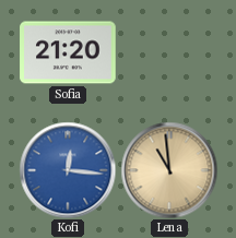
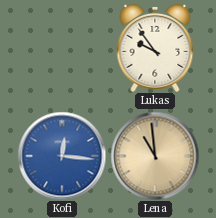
Sofia: 21:20 -> none (68, 52)
Lukas: none -> 9:54 (155, 48)
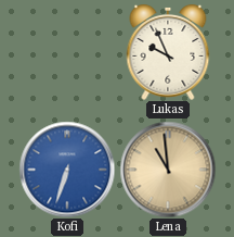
Lukas: 9:54 -> 9:56 (168, 52)
Kofi: 12:16 -> 6:33 (67, 170)
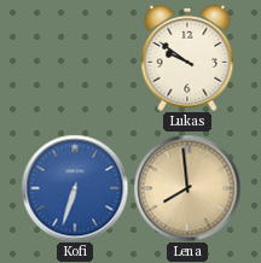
Lukas: 9:56 -> 9:51 (187, 58)
Lena: 10:59 -> 7:59 (187, 188)
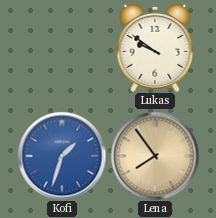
Kofi: 6:33 -> 1:33 (62, 156)
Lena: 7:59 -> 7:54 (155, 156)
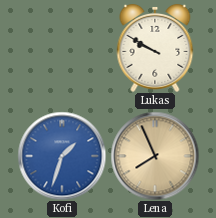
Lukas: 9:51 -> 9:50 (155, 48)
Lena: 7:54 -> 7:56 (155, 156)
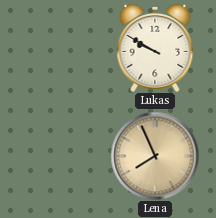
Kofi: 1:33 -> none (62, 156)
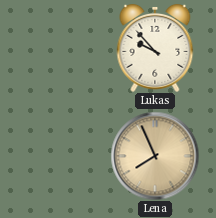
Lukas: 9:50 -> 9:53 (155, 48)
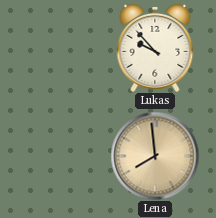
Lena: 7:56 -> 7:59 (155, 156)
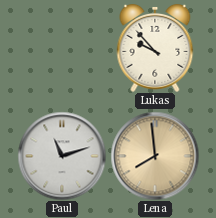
Paul: none -> 11:12 (62, 156)
